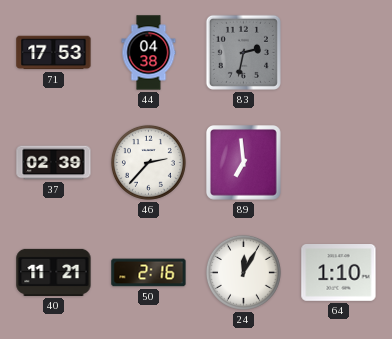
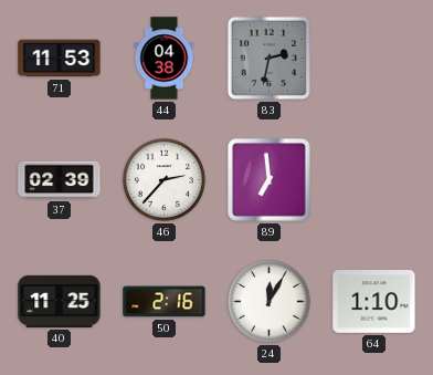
71: 17:53 -> 11:53 (60, 59)
40: 11:21 -> 11:25 (60, 301)
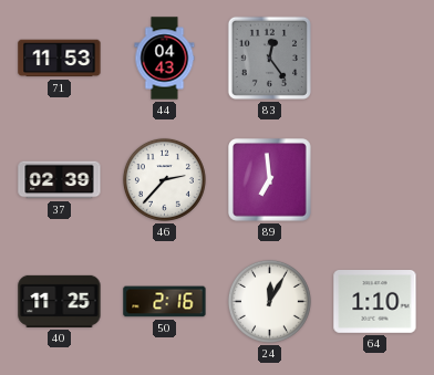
44: 04:38 -> 04:43 (165, 59)
83: 2:32 -> 12:24 (269, 58)
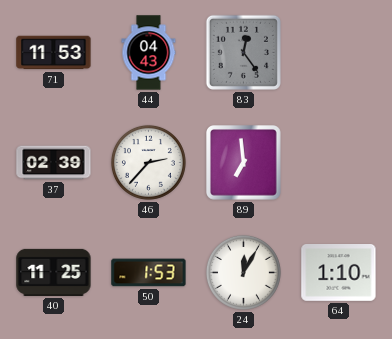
50: 2:16 -> 1:53 (149, 273)
